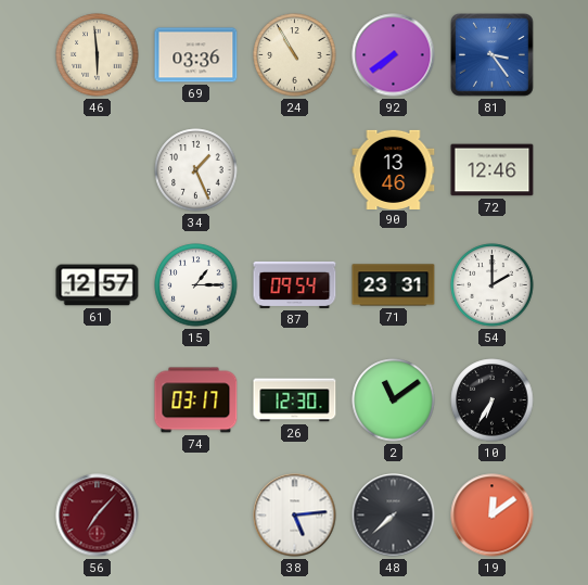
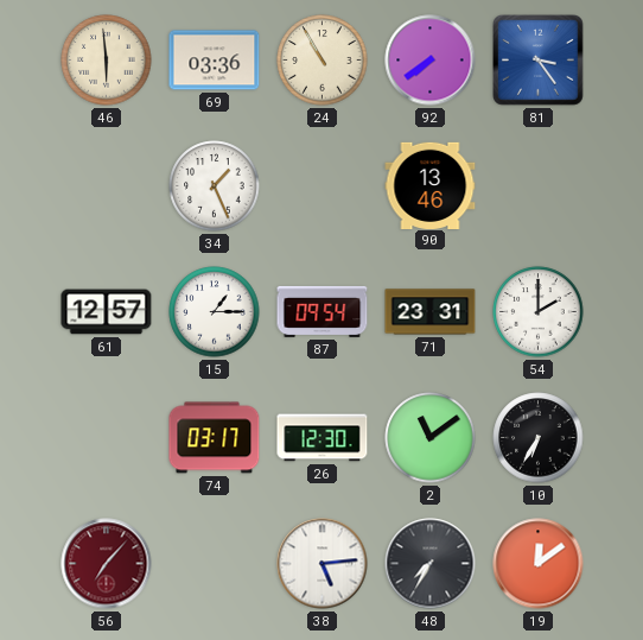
72: 12:46 -> none (493, 170)
48: 7:38 -> 7:35 (431, 564)
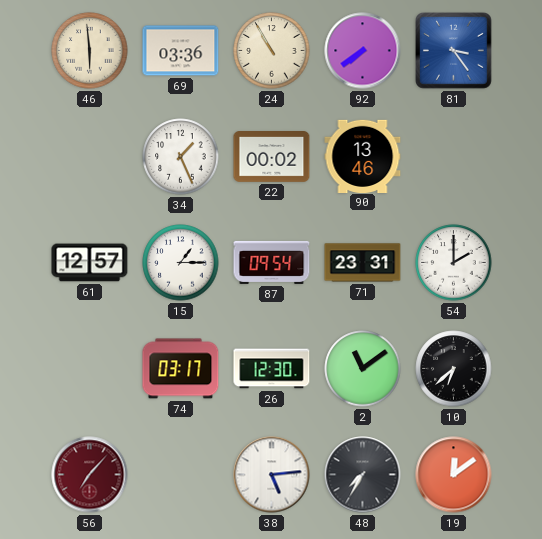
22: none -> 00:02 (272, 157)
10: 6:35 -> 6:38 (454, 369)
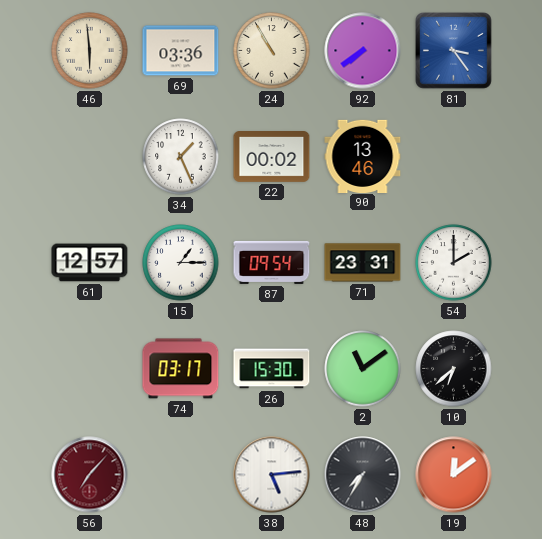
26: 12:30 -> 15:30 (272, 369)
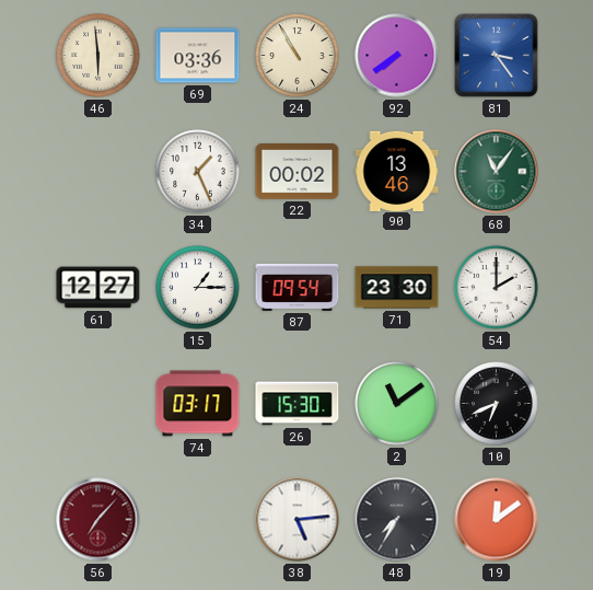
68: none -> 11:06 (497, 172)
61: 12:57 -> 12:27 (98, 288)
71: 23:31 -> 23:30 (397, 288)
10: 6:38 -> 6:41 (497, 404)
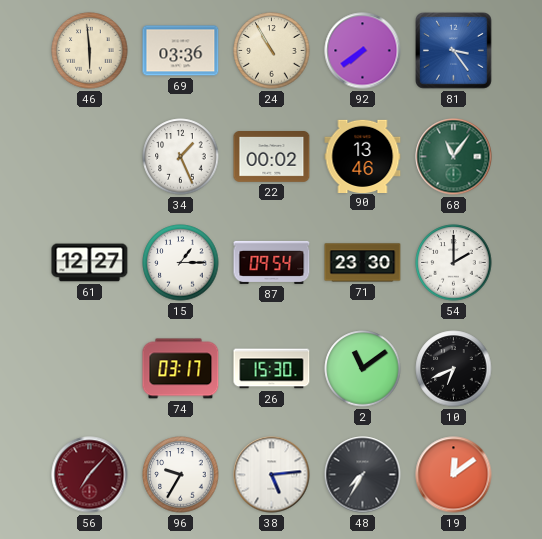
96: none -> 9:35 (181, 475)
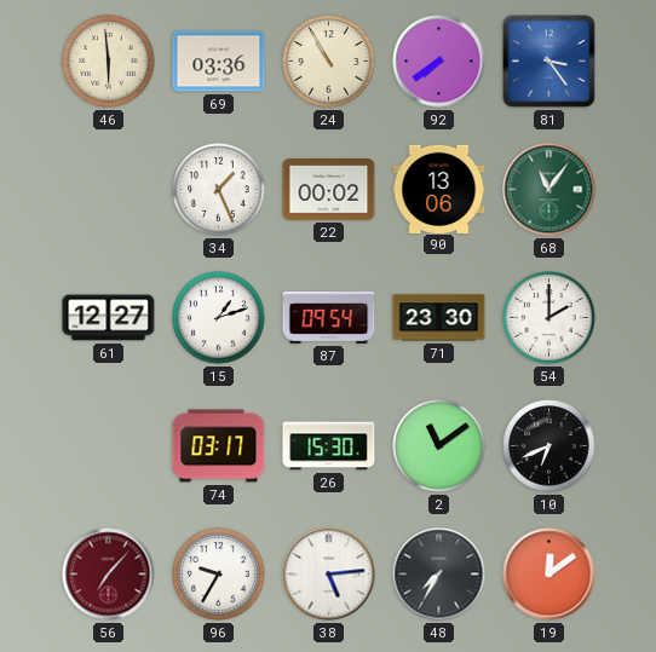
90: 13:46 -> 13:06 (439, 189)
15: 1:15 -> 1:12 (219, 318)
